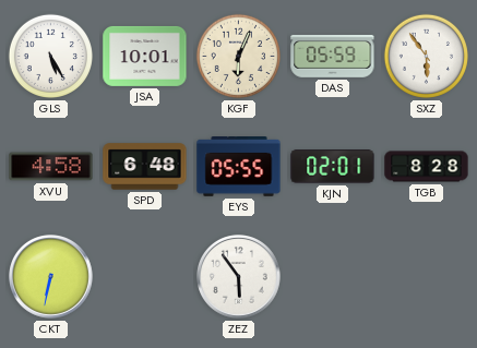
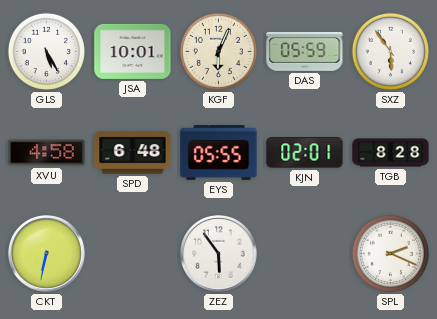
SPL: none -> 2:19 (390, 253)
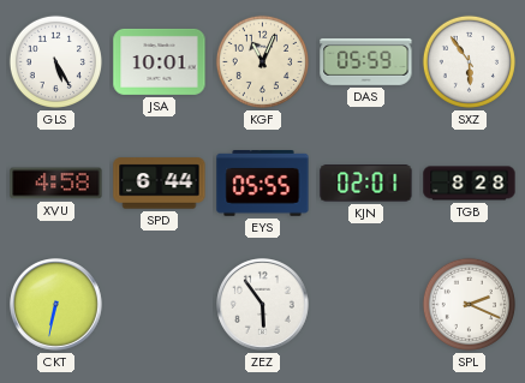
KGF: 6:04 -> 11:04 (262, 61)
SPD: 6:48 -> 6:44 (160, 184)
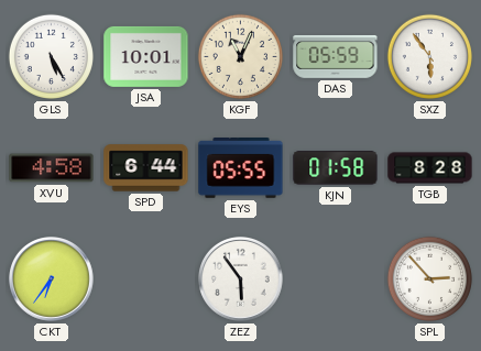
KJN: 02:01 -> 01:58 (336, 168)
CKT: 6:32 -> 6:36 (52, 279)
SPL: 2:19 -> 2:53 (429, 278)
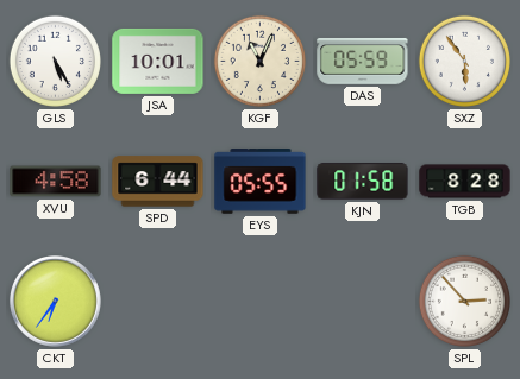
ZEZ: 5:54 -> none (241, 279)
